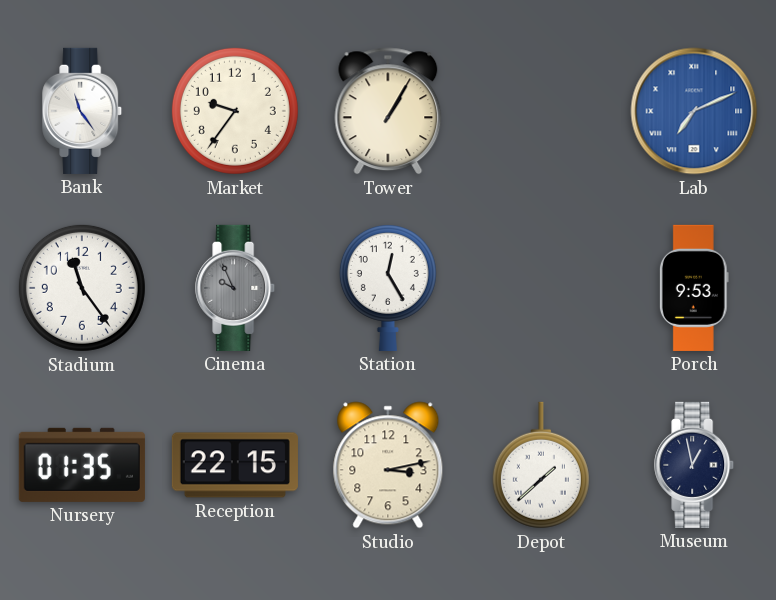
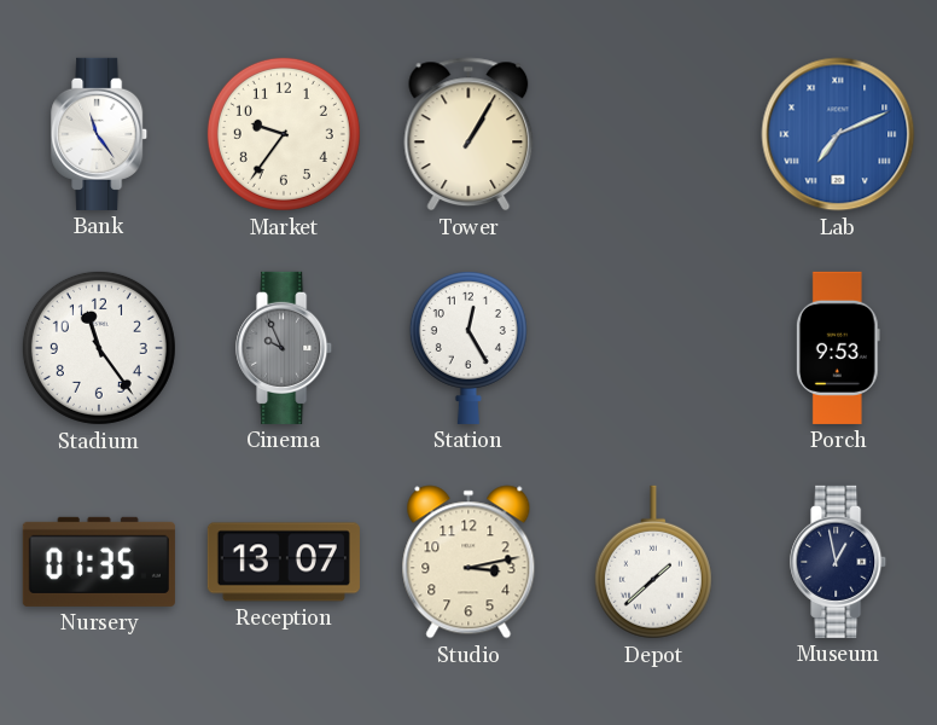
Reception: 22:15 -> 13:07 (284, 562)
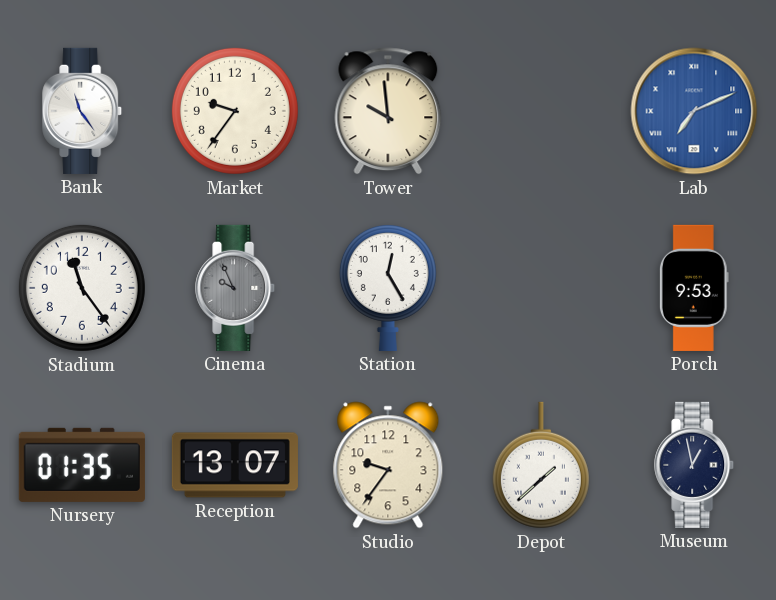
Tower: 1:05 -> 9:59 (388, 111)
Studio: 3:13 -> 9:36 (388, 465)
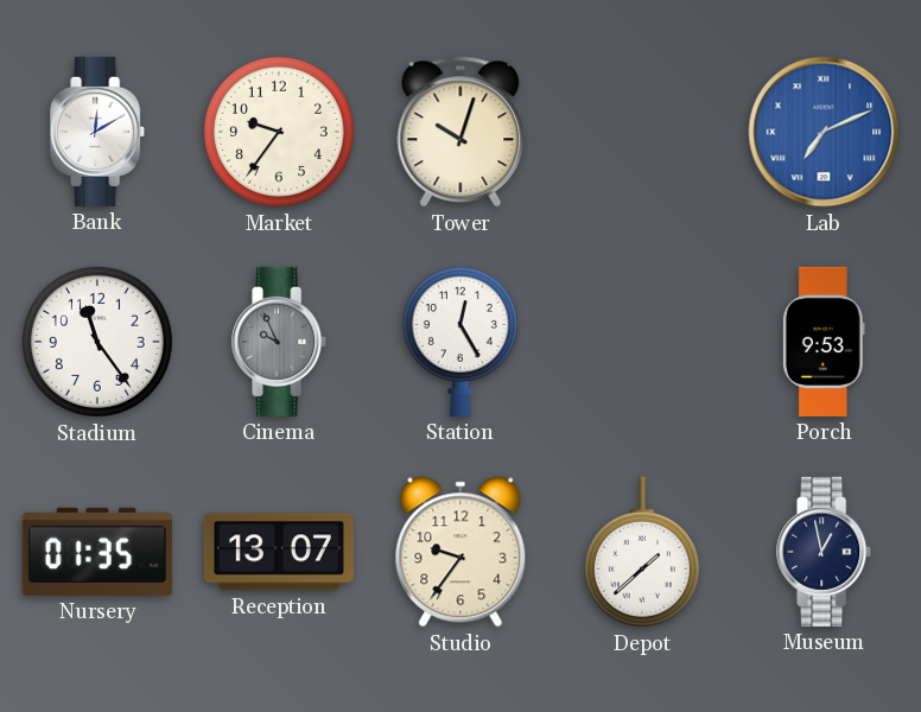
Bank: 11:24 -> 12:10 (99, 132)
Tower: 9:59 -> 10:03 (460, 132)
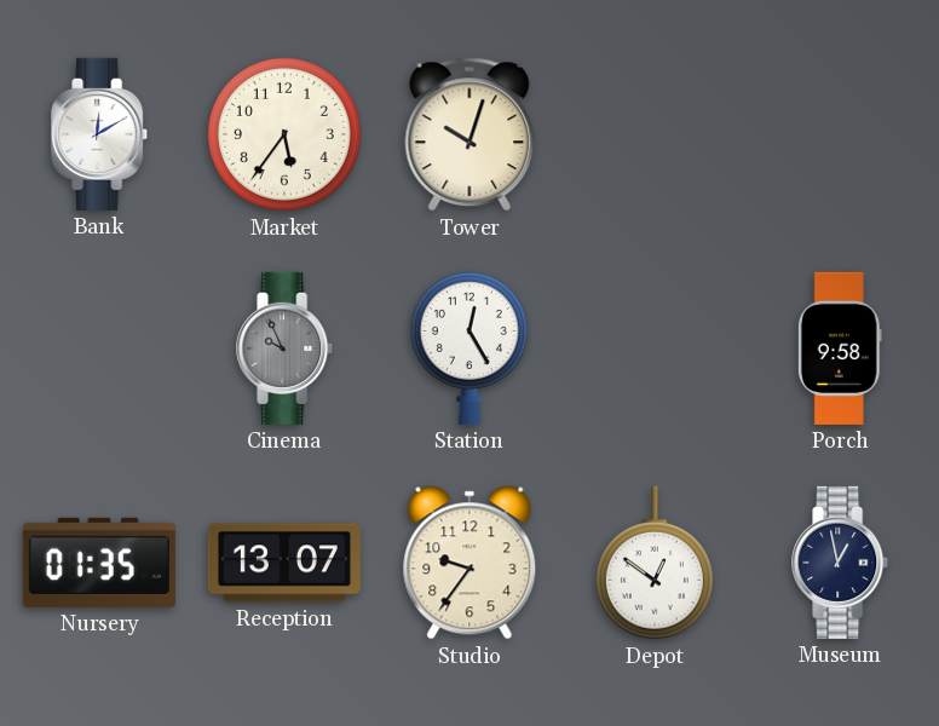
Market: 9:36 -> 5:36 (284, 134)
Lab: 7:11 -> none (824, 132)
Stadium: 11:24 -> none (97, 342)
Porch: 9:53 -> 9:58 (840, 348)
Depot: 1:38 -> 12:51 (655, 563)
